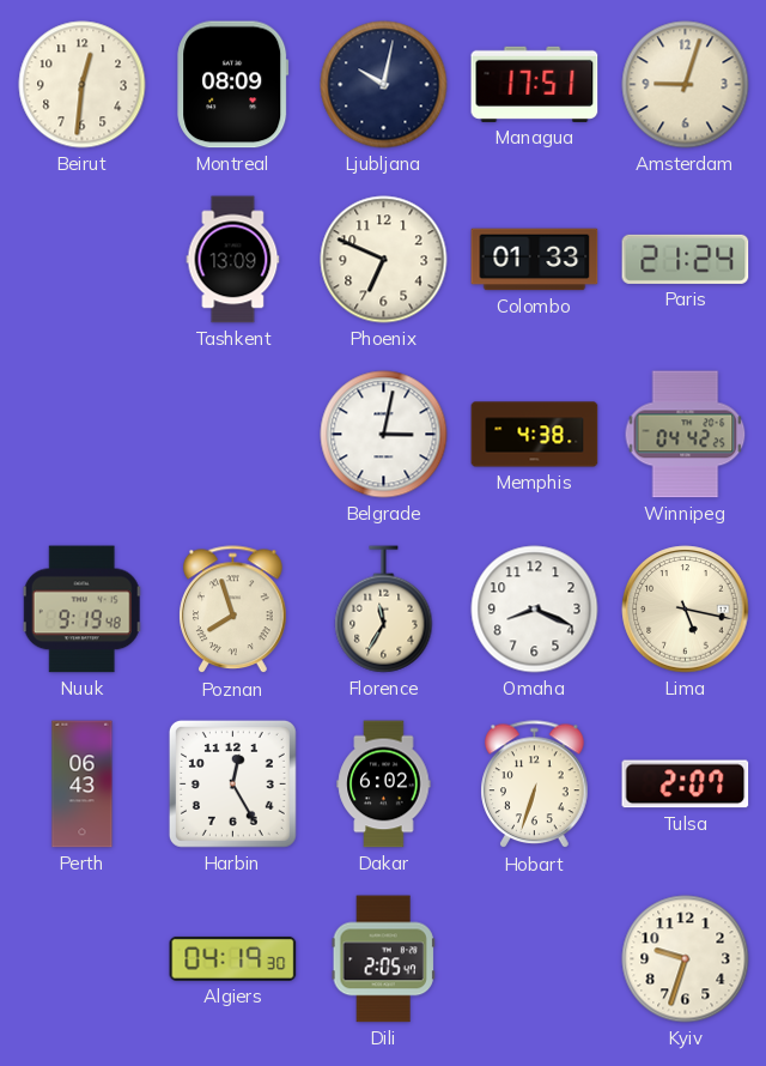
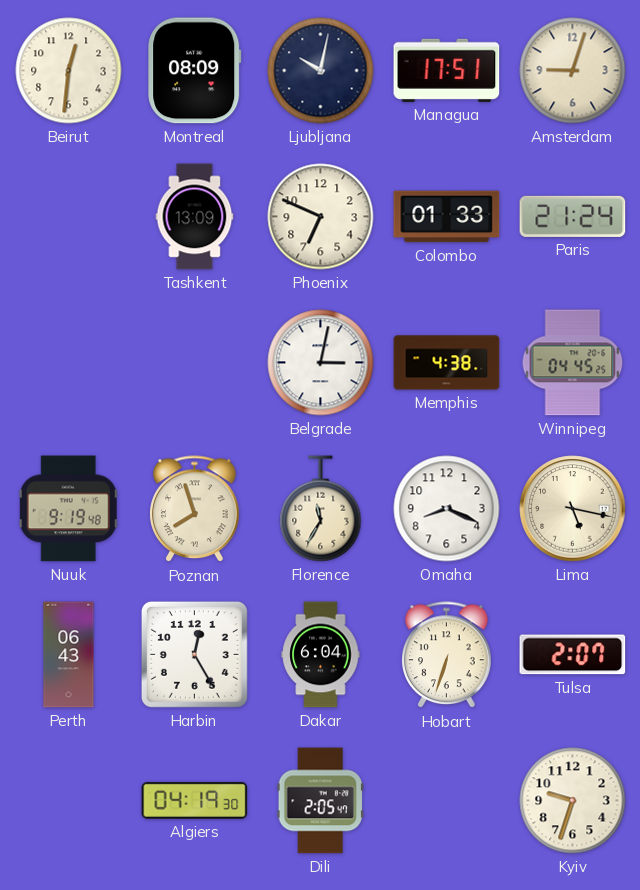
Winnipeg: 04:42 -> 04:45 (573, 363)
Dakar: 6:02 -> 6:04 (321, 655)
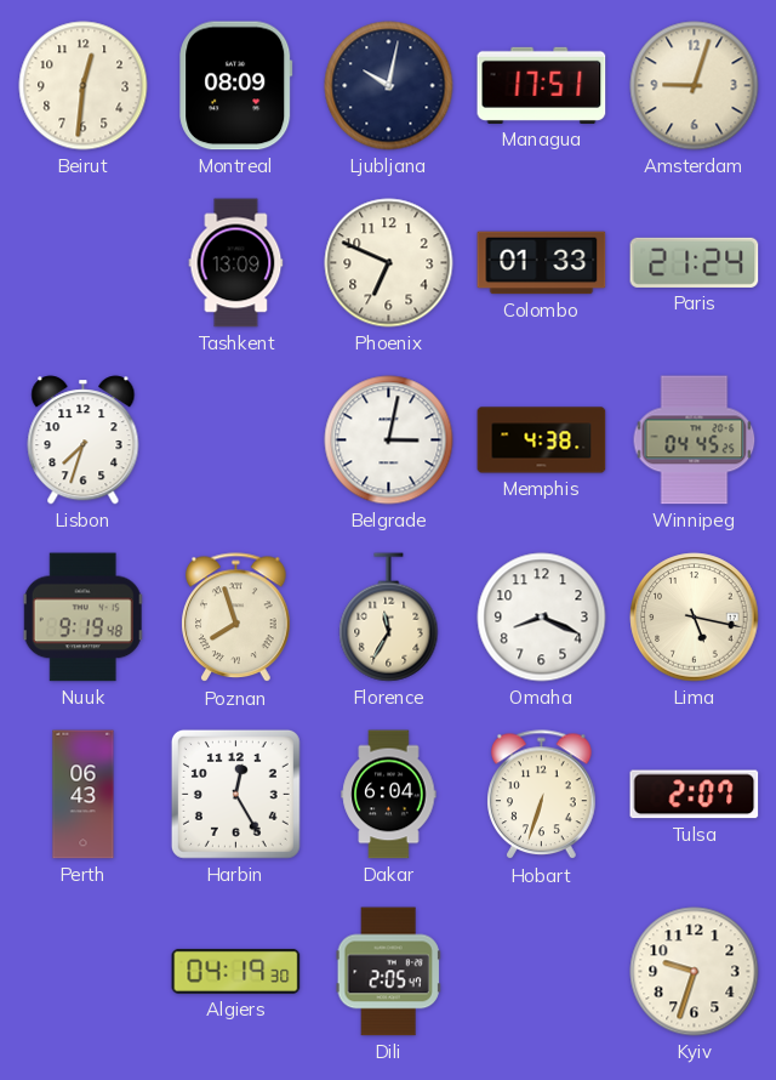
Lisbon: none -> 7:33 (84, 440)
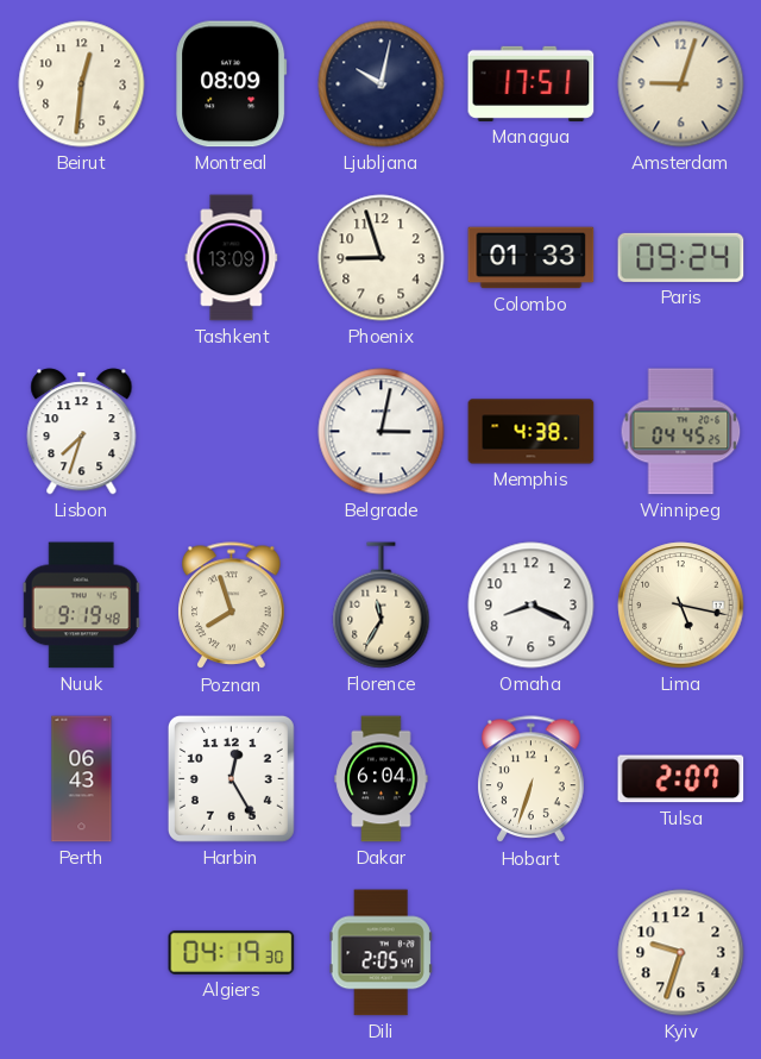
Phoenix: 6:49 -> 8:57 (382, 258)
Paris: 21:24 -> 09:24 (681, 257)
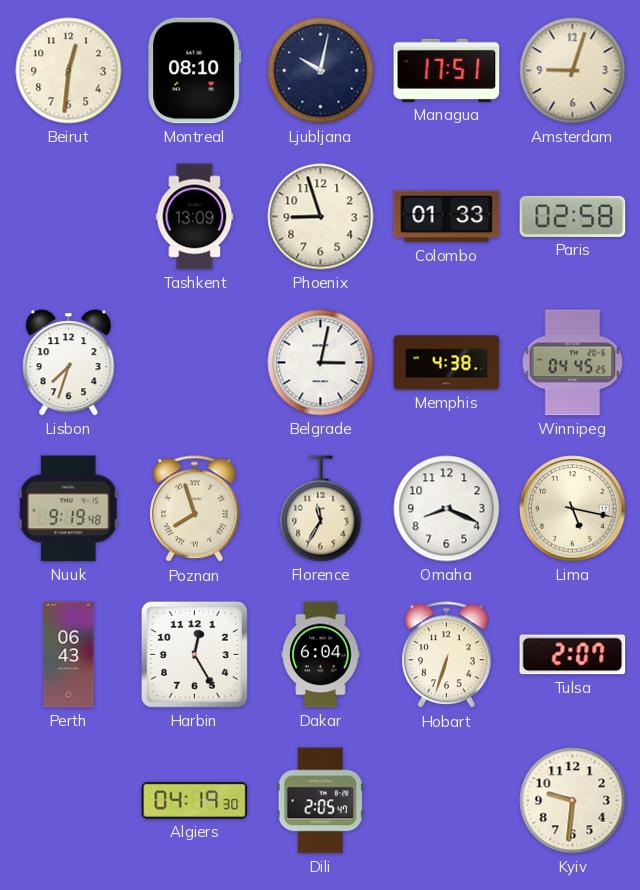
Montreal: 08:09 -> 08:10 (195, 71)
Paris: 09:24 -> 02:58 (573, 216)
Kyiv: 9:33 -> 9:31 (573, 801)
